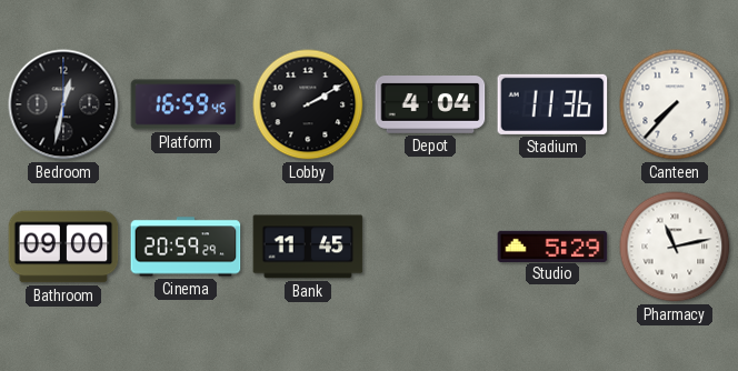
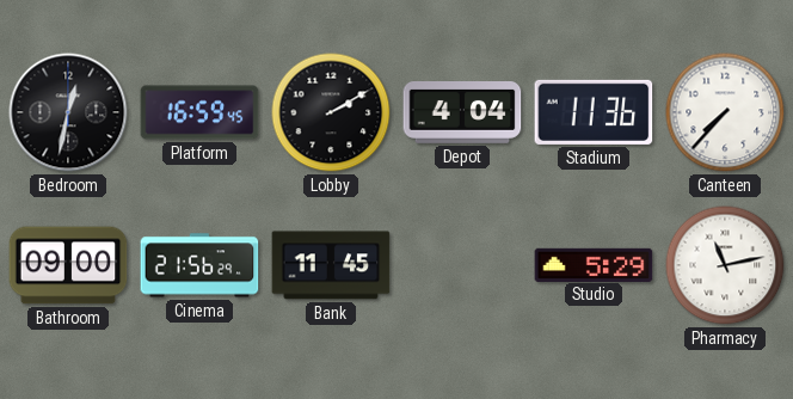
Cinema: 20:59 -> 21:56 (199, 265)
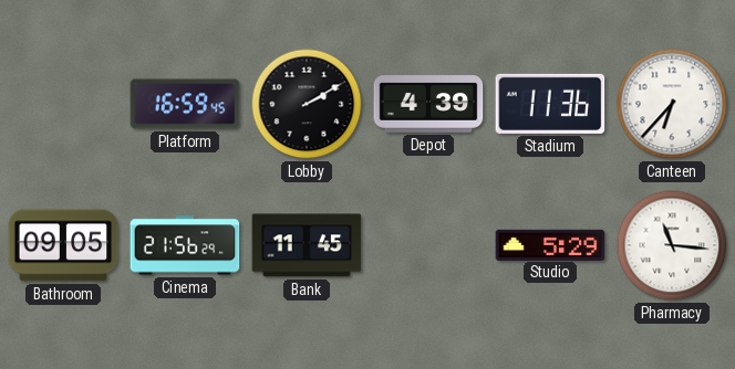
Bedroom: 12:32 -> none (68, 112)
Depot: 4:04 -> 4:39 (428, 105)
Canteen: 7:37 -> 6:37 (672, 104)
Bathroom: 09:00 -> 09:05 (63, 245)
Pharmacy: 11:13 -> 11:16 (672, 245)
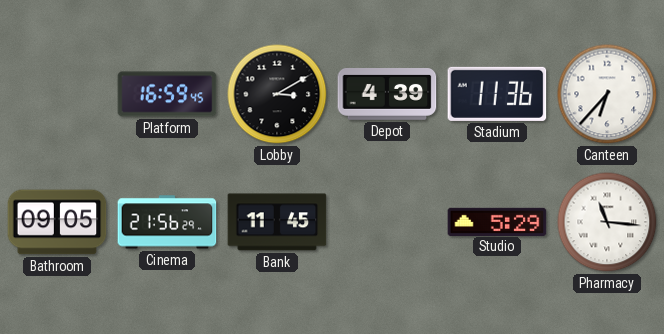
Lobby: 2:10 -> 3:10 (277, 94)
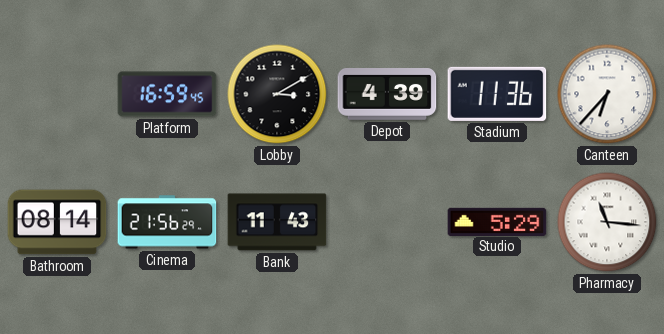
Bathroom: 09:05 -> 08:14 (57, 222)
Bank: 11:45 -> 11:43 (277, 222)
